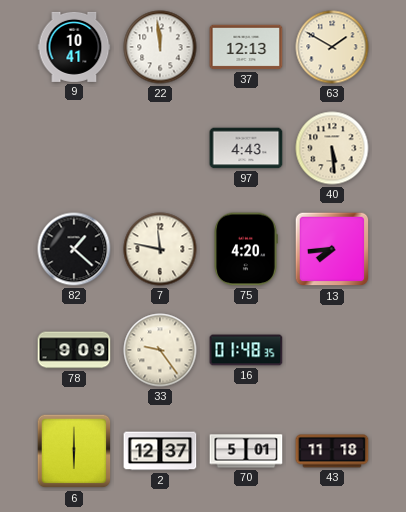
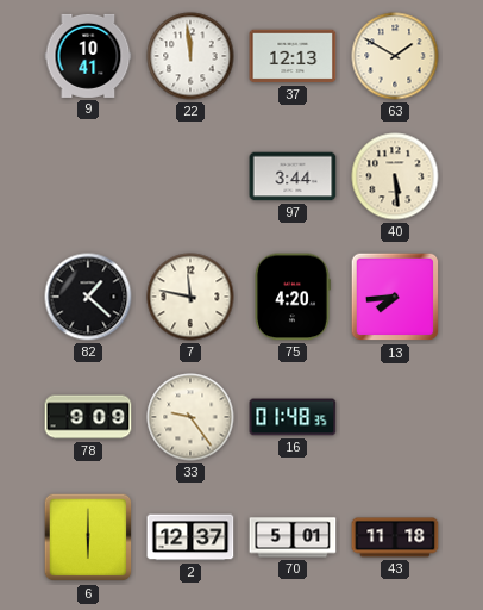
97: 4:43 -> 3:44 (293, 176)
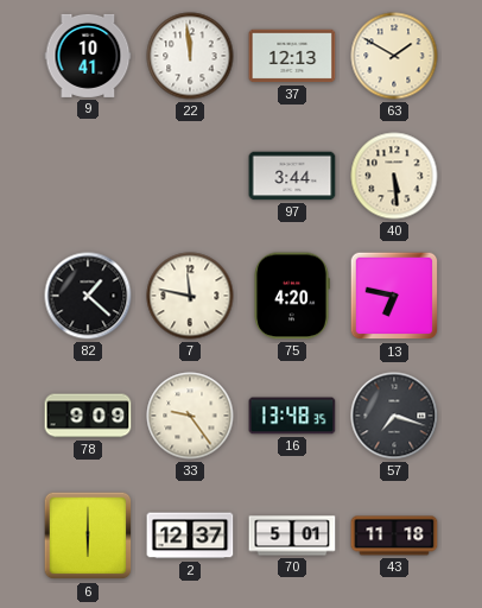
13: 7:44 -> 6:47 (394, 296)
16: 01:48 -> 13:48 (292, 416)
57: none -> 7:18 (394, 416)
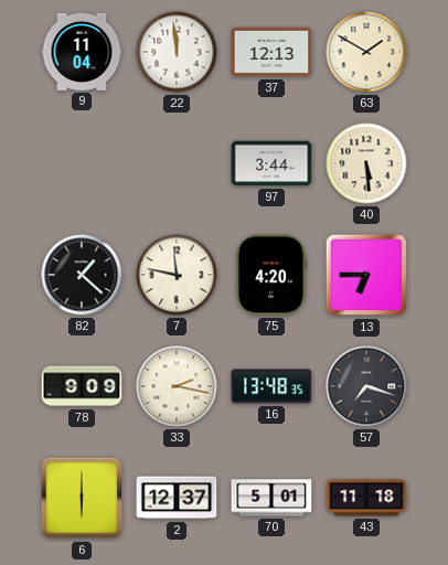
9: 10:41 -> 11:04 (82, 52)
13: 6:47 -> 6:45 (366, 275)
33: 9:24 -> 2:17 (177, 386)
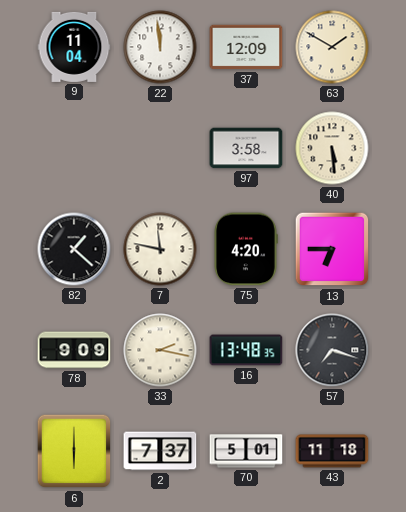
37: 12:13 -> 12:09 (246, 47)
97: 3:44 -> 3:58 (246, 148)
2: 12:37 -> 7:37 (160, 451)
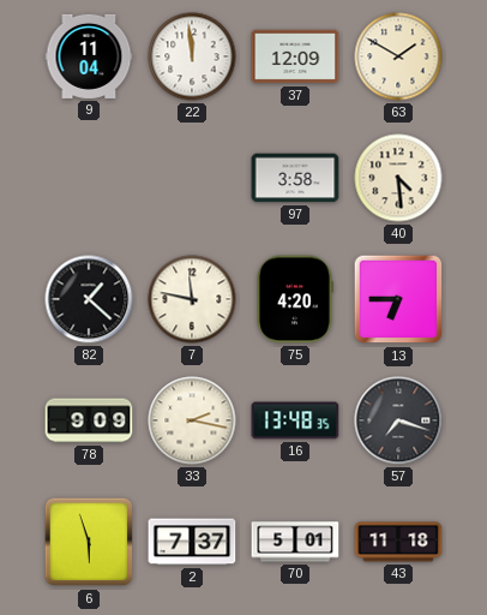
40: 5:29 -> 4:29 (398, 178)
6: 6:00 -> 5:57 (89, 542)
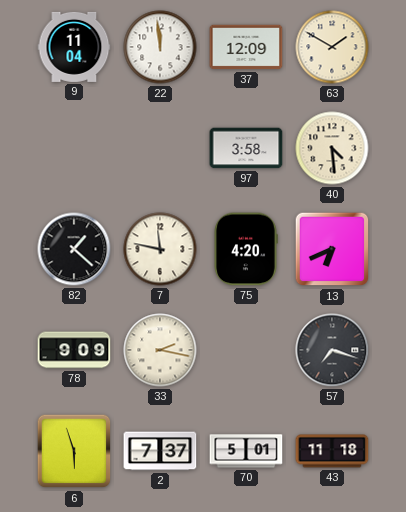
13: 6:45 -> 6:41 (332, 249)
16: 13:48 -> none (295, 420)
